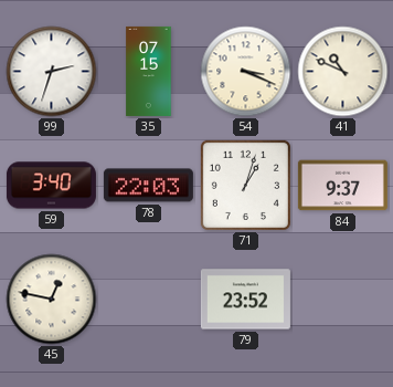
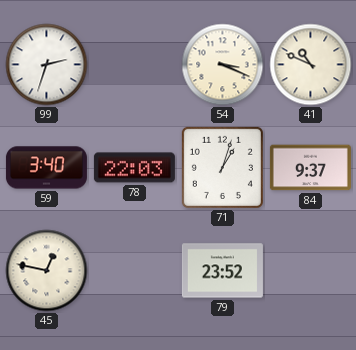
35: 07:15 -> none (149, 71)
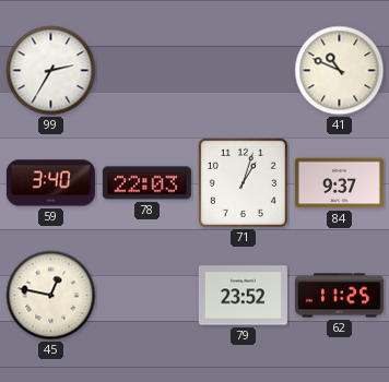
99: 2:33 -> 2:35 (51, 71)
54: 3:19 -> none (223, 65)
62: none -> 11:25 (339, 296)
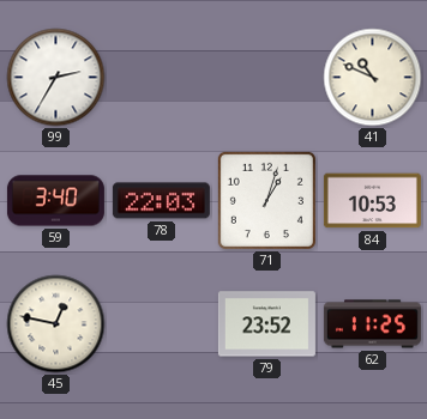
84: 9:37 -> 10:53 (372, 201)
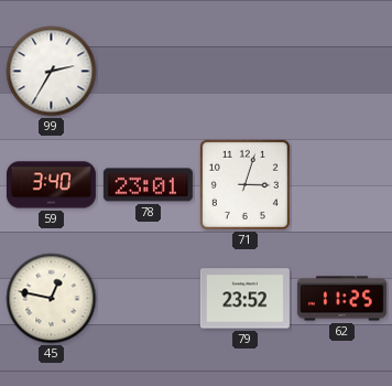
41: 10:49 -> none (373, 78)
78: 22:03 -> 23:01 (148, 185)
71: 1:03 -> 3:03 (244, 184)
84: 10:53 -> none (372, 201)
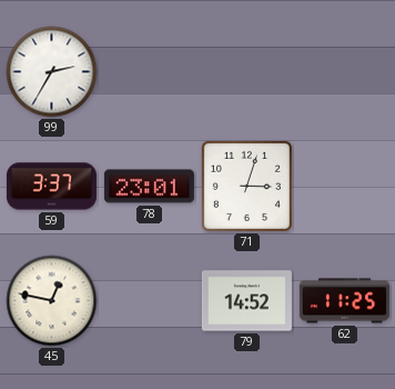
59: 3:40 -> 3:37 (51, 187)
79: 23:52 -> 14:52 (246, 301)
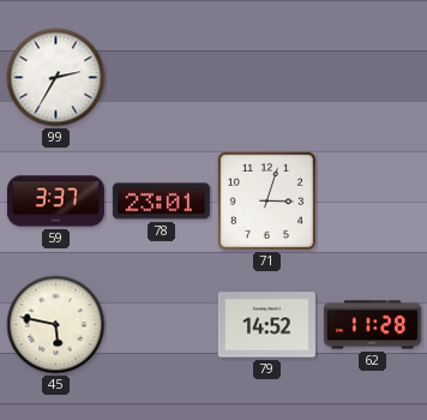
45: 12:47 -> 5:47 (56, 325)
62: 11:25 -> 11:28 (372, 325)
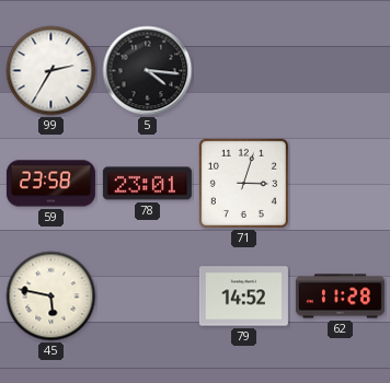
5: none -> 4:16 (148, 71)
59: 3:37 -> 23:58 (50, 184)
